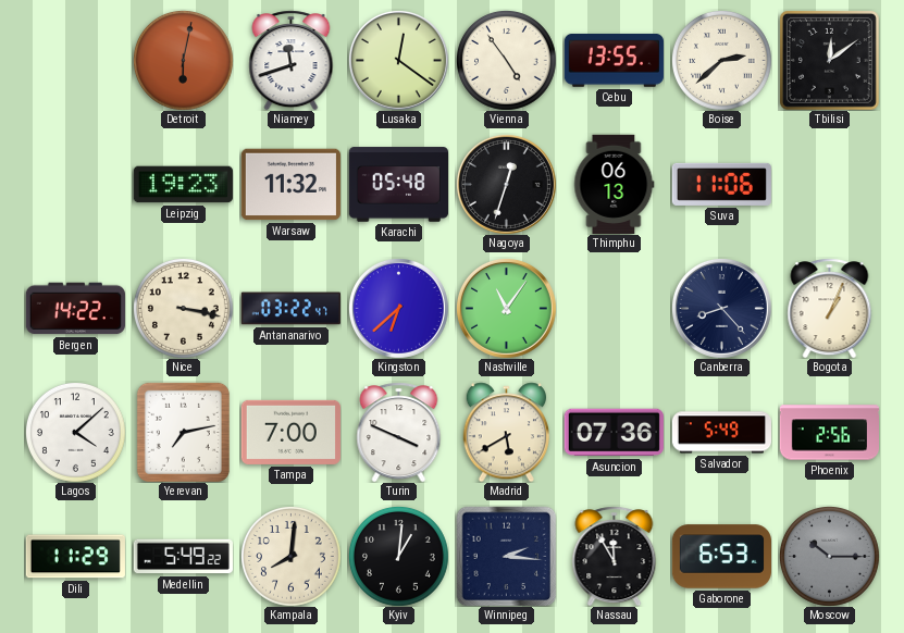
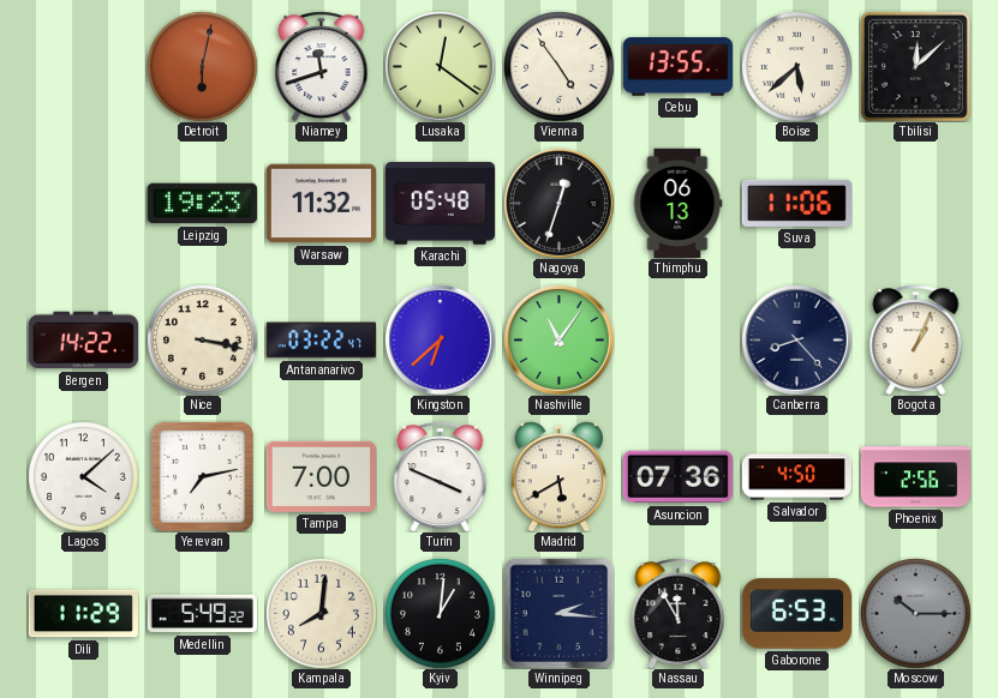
Boise: 2:38 -> 5:38 (797, 67)
Tbilisi: 12:09 -> 12:08 (915, 66)
Salvador: 5:49 -> 4:50 (796, 477)
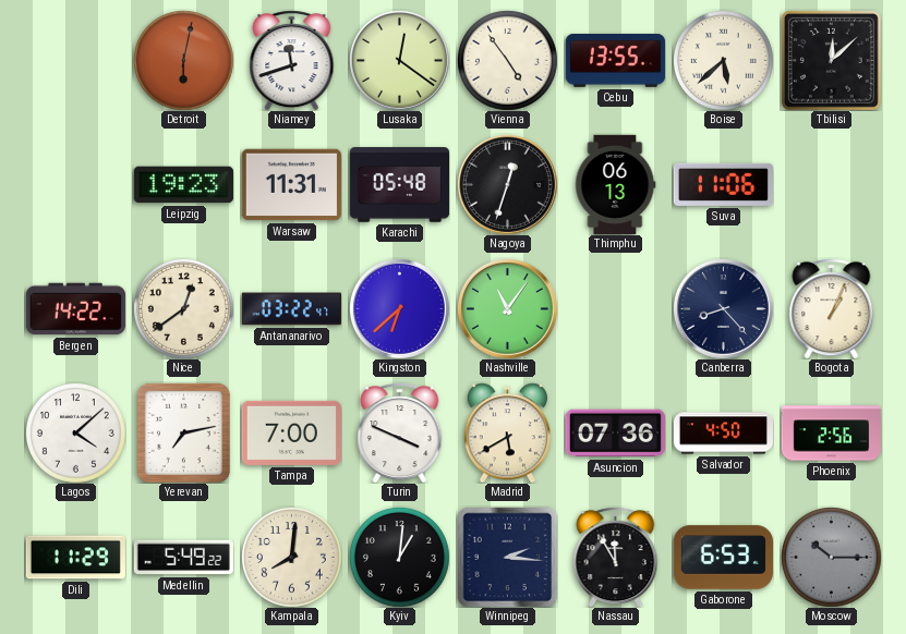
Warsaw: 11:32 -> 11:31 (291, 185)
Nice: 3:17 -> 12:39 (184, 309)
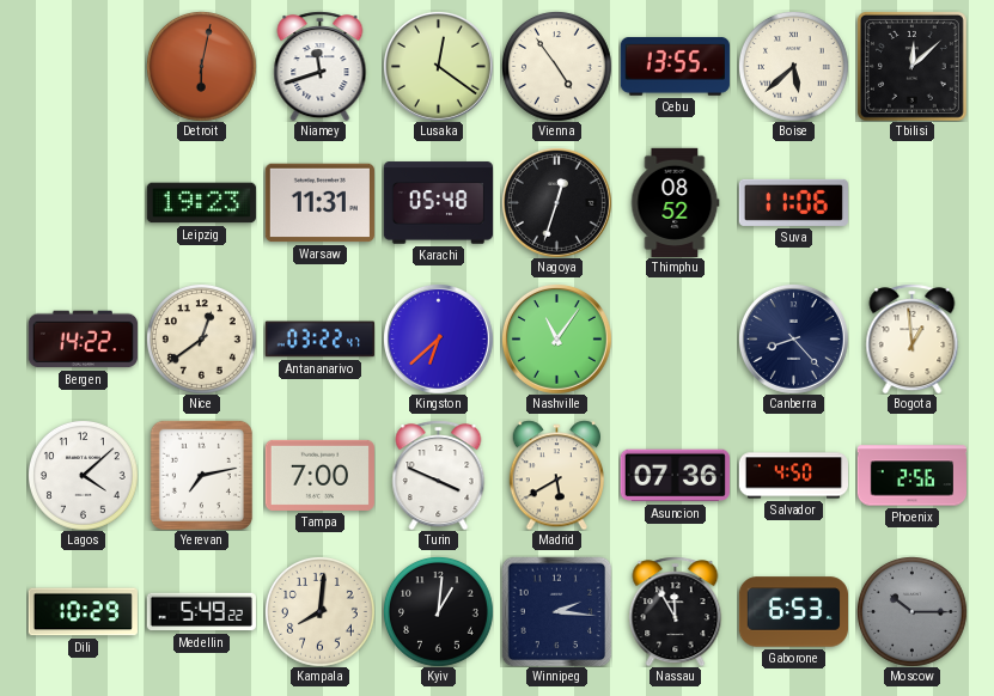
Thimphu: 06:13 -> 08:52 (676, 202)
Bogota: 1:04 -> 12:59 (913, 338)
Dili: 11:29 -> 10:29 (83, 612)
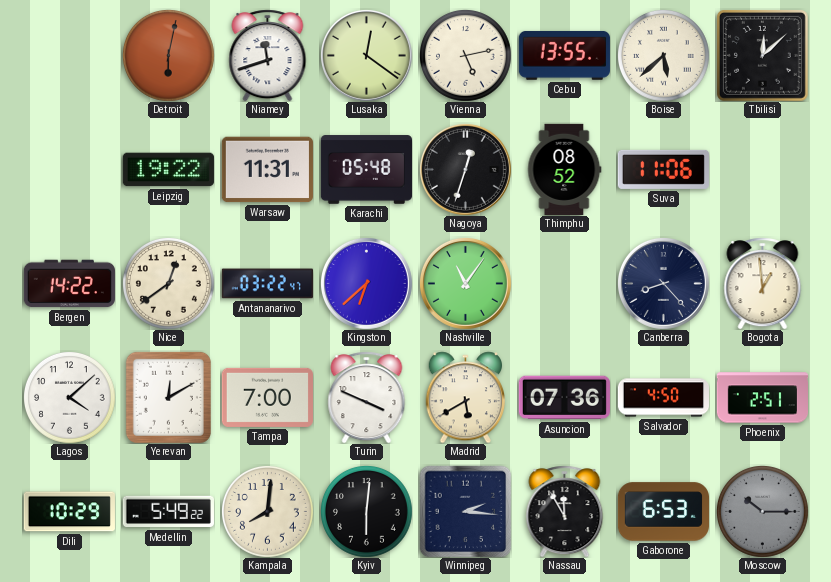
Vienna: 4:54 -> 5:13 (466, 56)
Leipzig: 19:23 -> 19:22 (168, 170)
Yerevan: 7:13 -> 12:10 (168, 397)
Phoenix: 2:56 -> 2:51 (762, 398)
Kyiv: 1:01 -> 6:01 (367, 512)
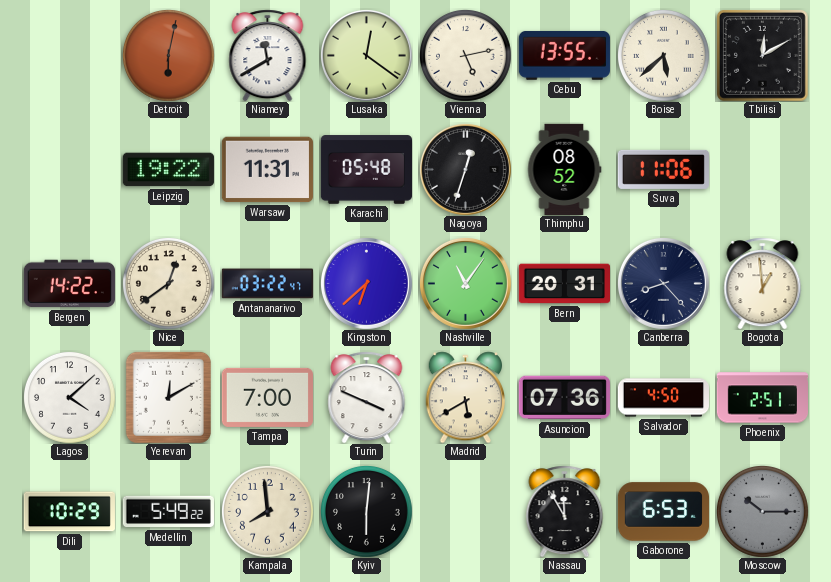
Niamey: 11:42 -> 11:40 (268, 55)
Tbilisi: 12:08 -> 12:10 (762, 55)
Bern: none -> 20:31 (564, 284)
Kampala: 8:01 -> 7:59 (268, 512)
Winnipeg: 2:16 -> none (465, 511)
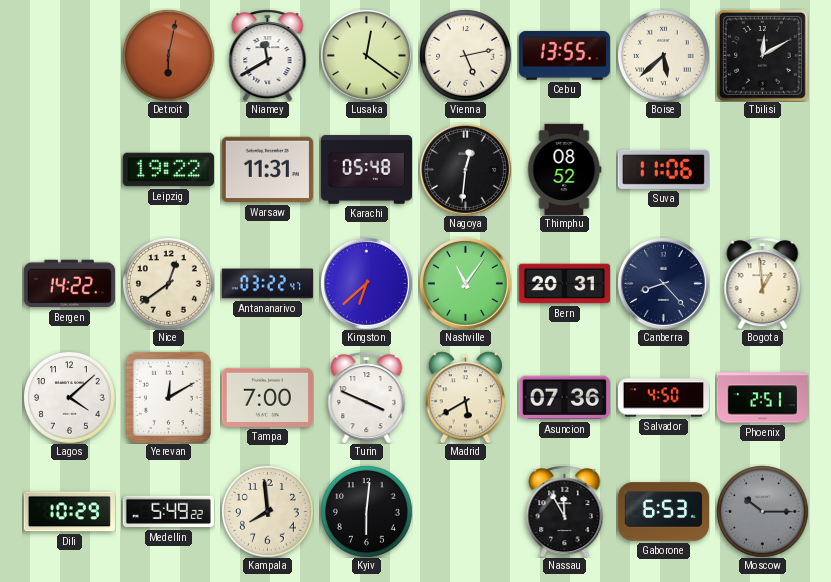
Nagoya: 12:33 -> 12:31 (465, 169)
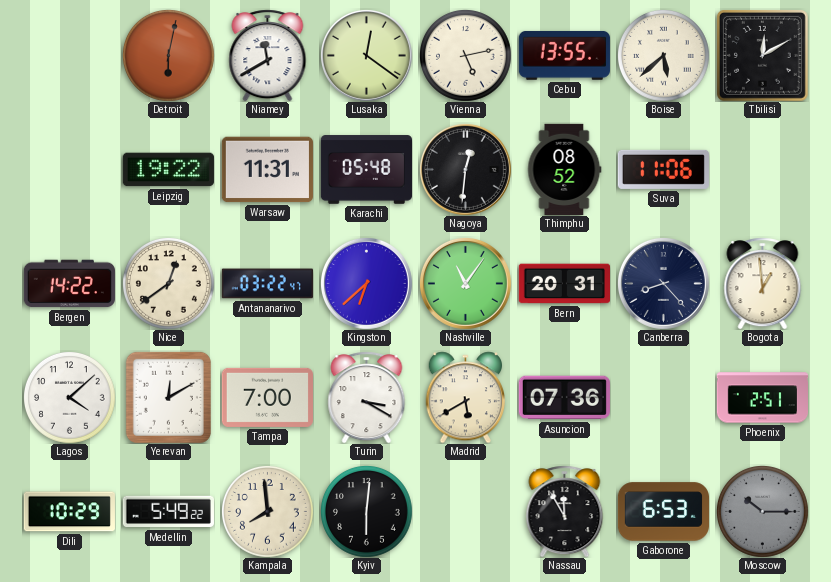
Turin: 3:49 -> 3:20 (367, 397)
Salvador: 4:50 -> none (663, 398)
